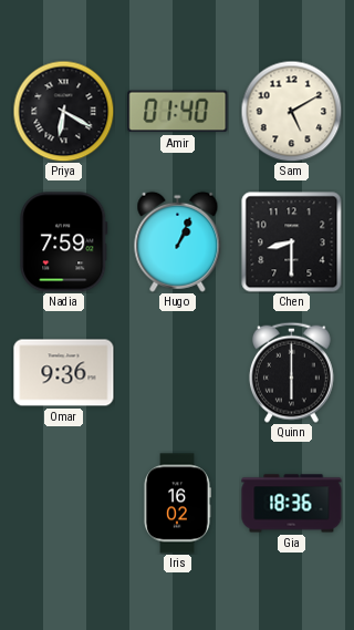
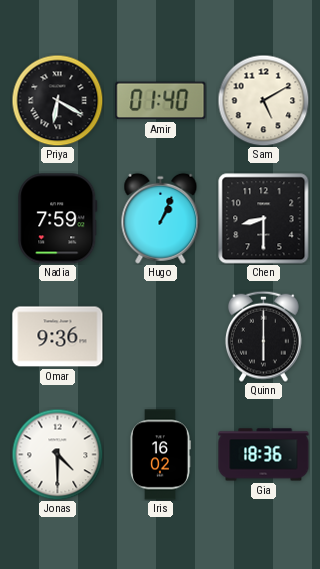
Jonas: none -> 4:30 (57, 454)
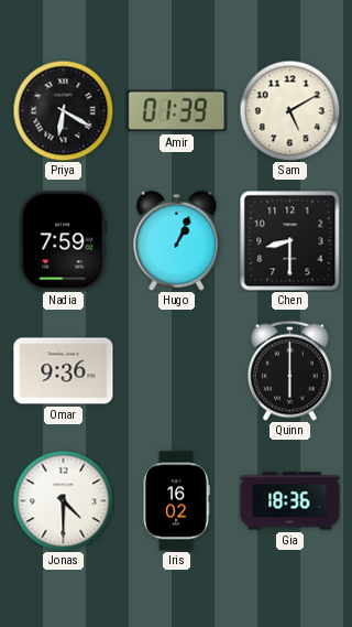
Amir: 01:40 -> 01:39 (177, 111)
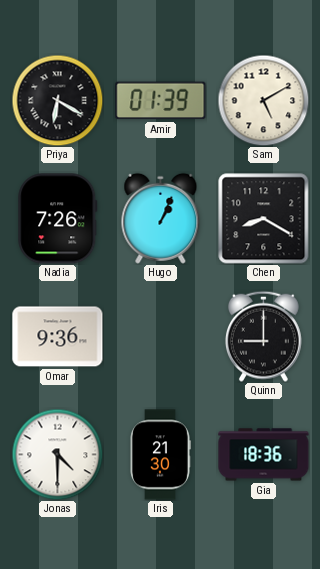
Nadia: 7:59 -> 7:26 (58, 219)
Chen: 8:30 -> 8:20 (264, 219)
Quinn: 6:00 -> 9:00 (263, 336)
Iris: 16:02 -> 21:30 (160, 455)
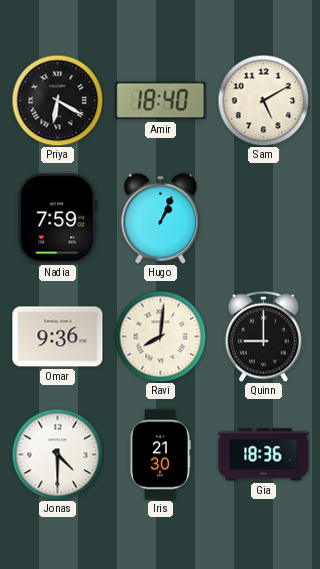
Amir: 01:39 -> 18:40 (161, 101)
Nadia: 7:26 -> 7:59 (58, 219)
Chen: 8:20 -> none (264, 219)
Ravi: none -> 8:01 (160, 336)
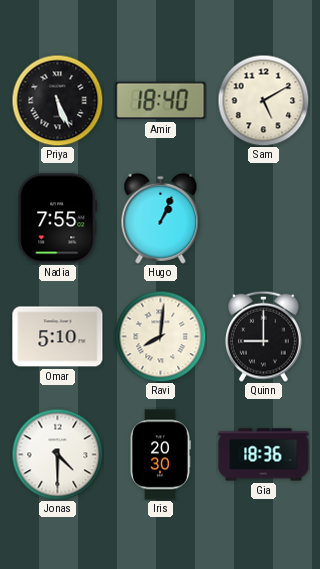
Priya: 6:20 -> 5:26 (57, 100)
Nadia: 7:59 -> 7:55 (58, 219)
Omar: 9:36 -> 5:10 (58, 337)
Iris: 21:30 -> 20:30 (160, 455)
